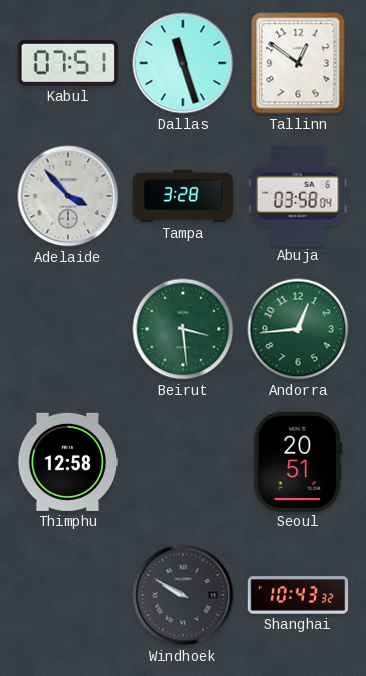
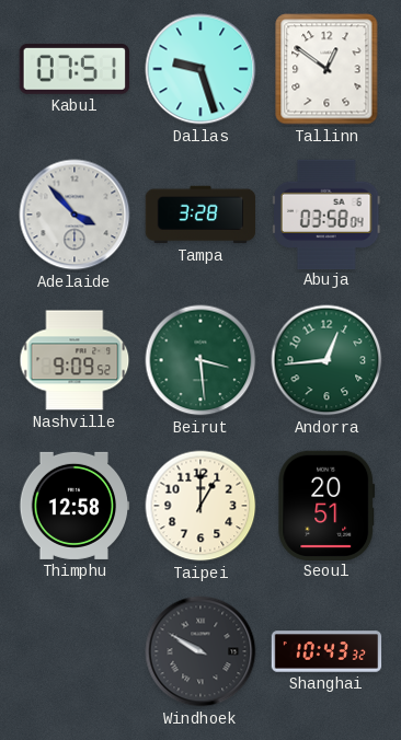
Dallas: 11:27 -> 9:27 (200, 69)
Nashville: none -> 9:09 (75, 360)
Taipei: none -> 1:00 (200, 506)
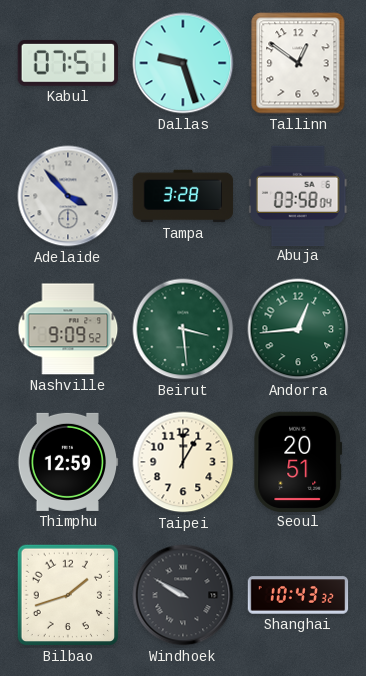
Thimphu: 12:58 -> 12:59 (68, 462)
Bilbao: none -> 1:42 (68, 595)
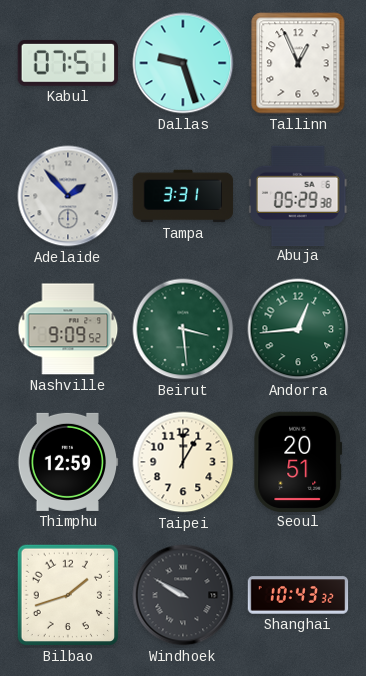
Tallinn: 12:51 -> 12:56 (298, 63)
Adelaide: 3:53 -> 1:53 (68, 196)
Tampa: 3:28 -> 3:31 (183, 196)
Abuja: 03:58 -> 05:29 (299, 195)
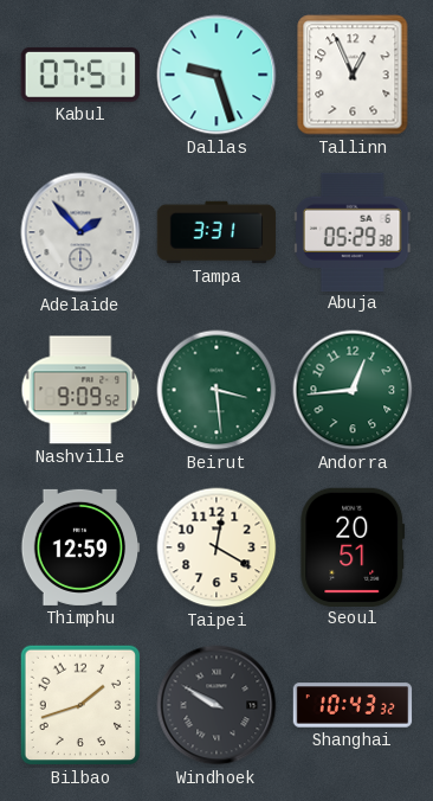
Taipei: 1:00 -> 12:20 (217, 547)
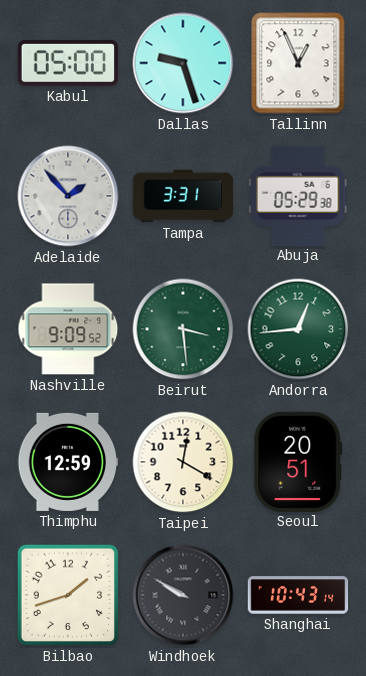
Kabul: 07:51 -> 05:00 (67, 63)
Shanghai: 10:43:32 -> 10:43:14 (298, 595)
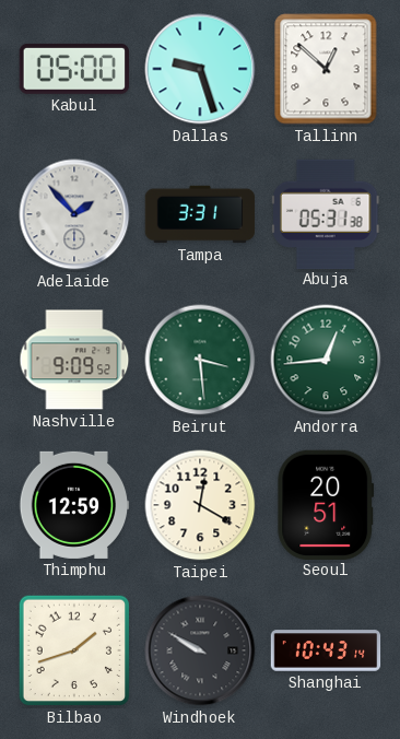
Tallinn: 12:56 -> 12:52 (326, 69)
Abuja: 05:29 -> 05:31 (327, 213)
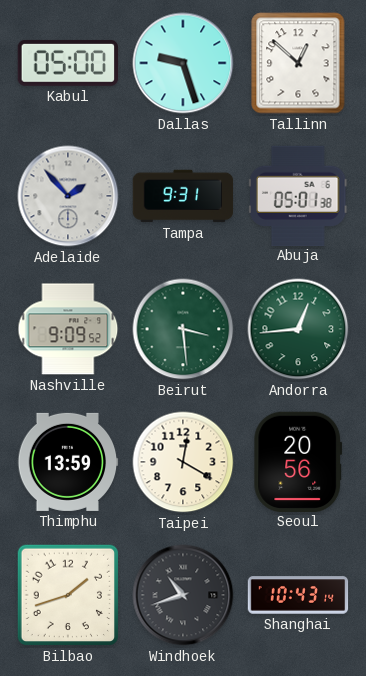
Tampa: 3:31 -> 9:31 (183, 196)
Abuja: 05:31 -> 05:01 (299, 195)
Thimphu: 12:59 -> 13:59 (68, 462)
Seoul: 20:51 -> 20:56 (298, 461)
Windhoek: 9:50 -> 10:42 (183, 595)
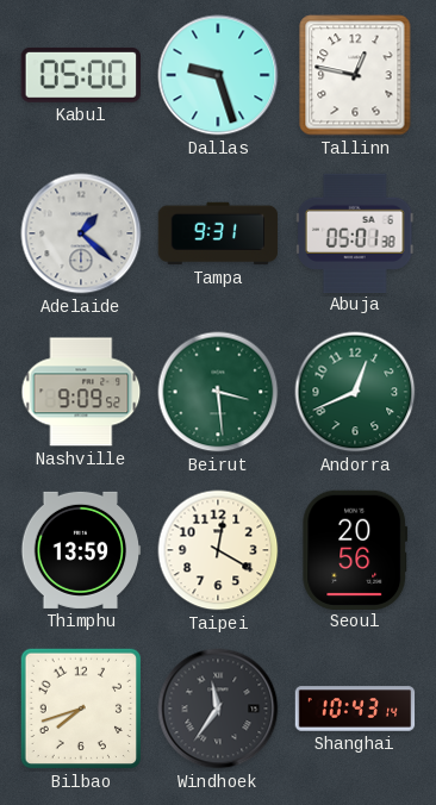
Tallinn: 12:52 -> 12:47 (355, 75)
Adelaide: 1:53 -> 1:22 (81, 233)
Andorra: 12:44 -> 12:41 (355, 392)
Bilbao: 1:42 -> 7:42 (81, 709)
Windhoek: 10:42 -> 11:36 (218, 709)
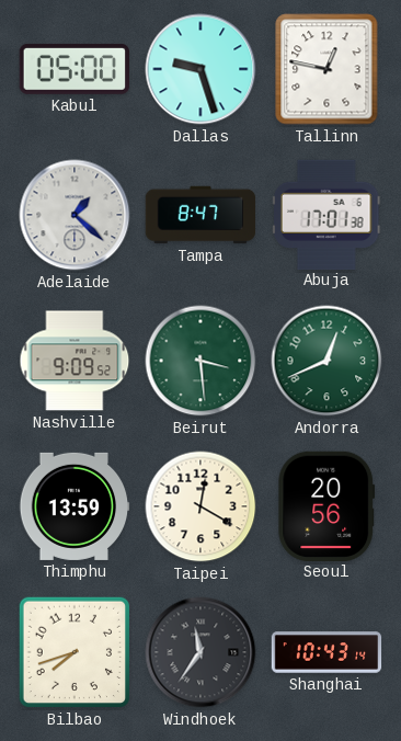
Tampa: 9:31 -> 8:47 (200, 215)
Abuja: 05:01 -> 17:01 (328, 214)
